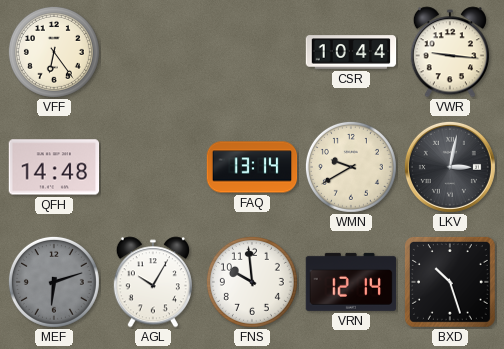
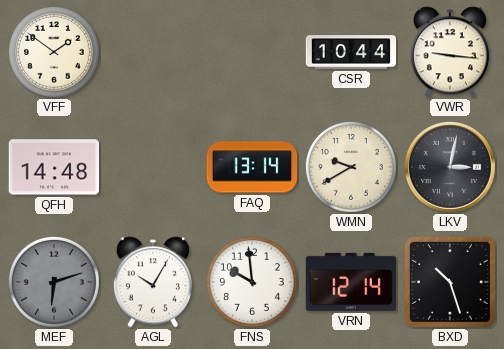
VFF: 6:24 -> 1:51 (54, 52)
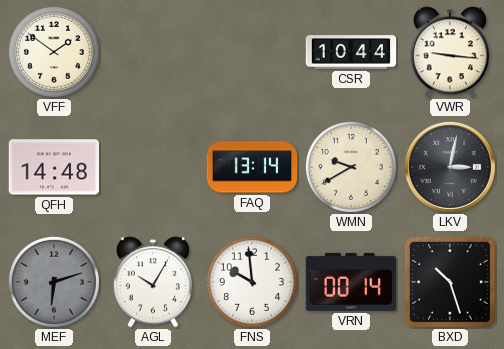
VRN: 12:14 -> 00:14 (351, 282)
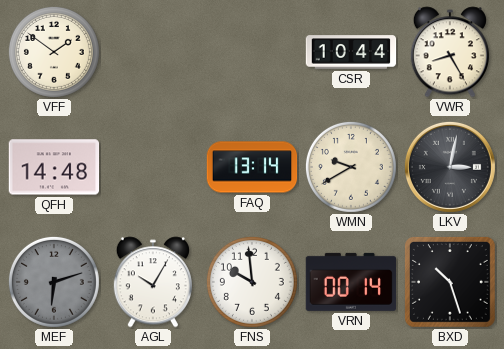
VWR: 9:16 -> 8:25 (450, 52)
